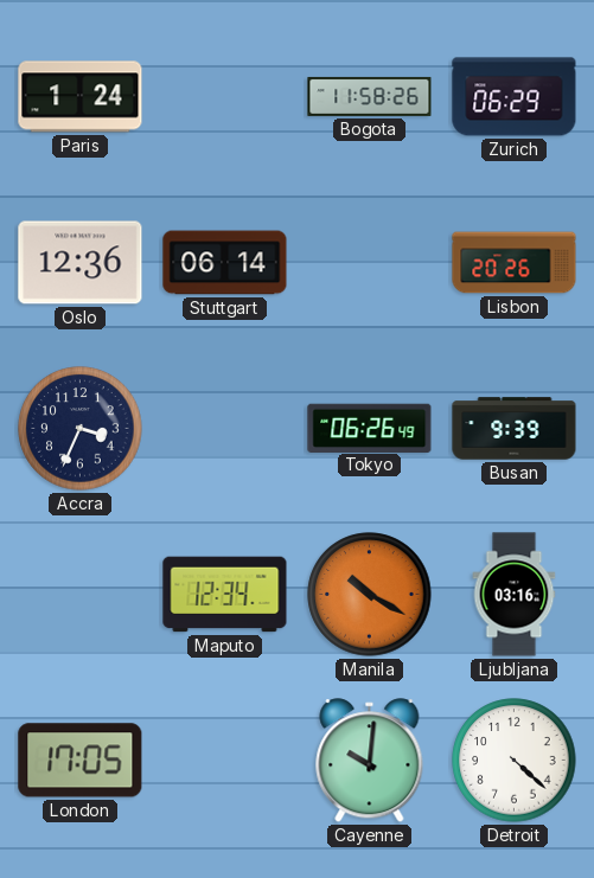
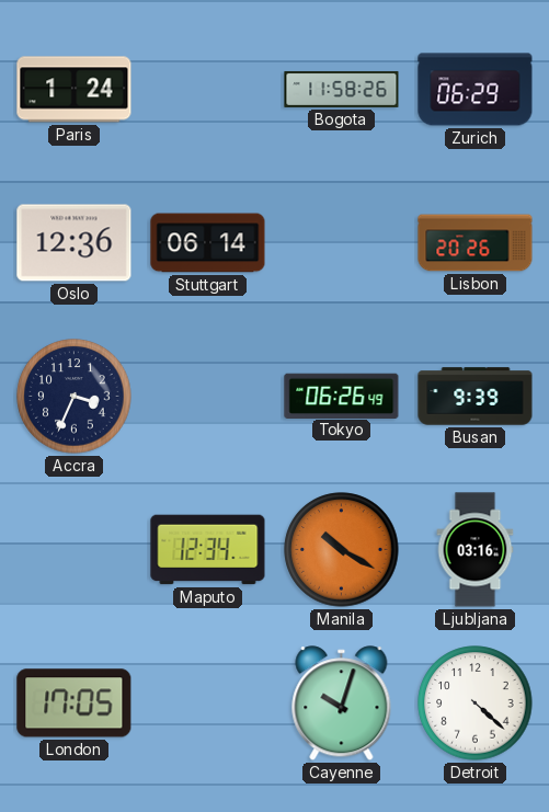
Cayenne: 10:01 -> 10:03 (342, 704)
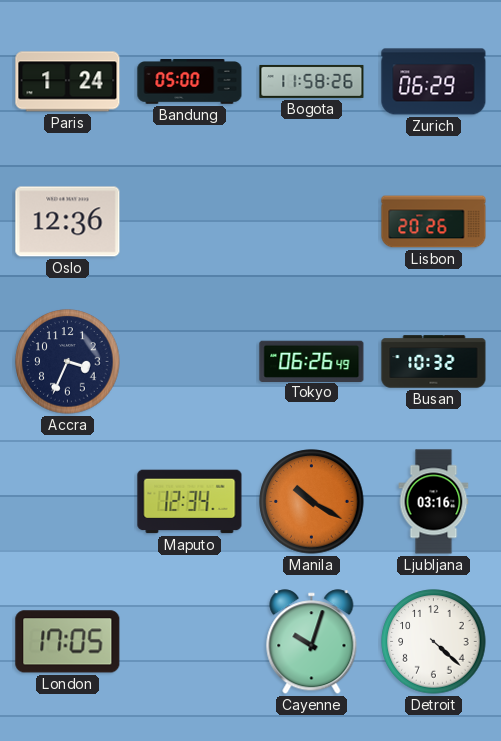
Bandung: none -> 05:00 (190, 82)
Stuttgart: 06:14 -> none (208, 243)
Busan: 9:39 -> 10:32 (434, 362)
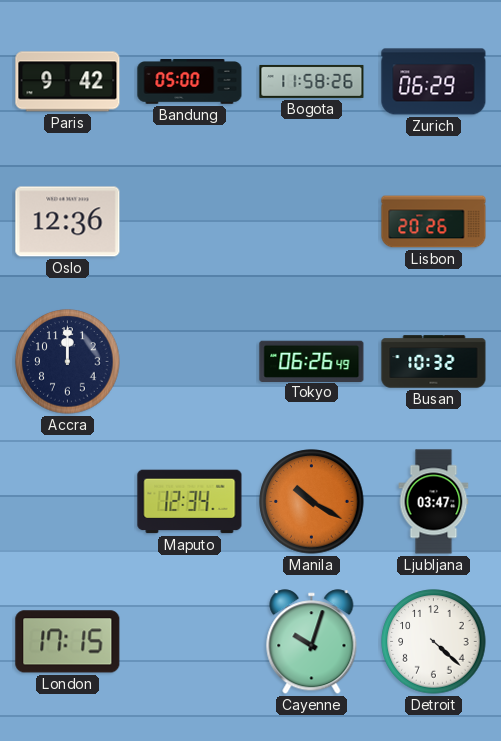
Paris: 1:24 -> 9:42 (68, 82)
Accra: 3:34 -> 12:00 (68, 362)
Ljubljana: 03:16 -> 03:47 (434, 502)
London: 17:05 -> 17:15 (68, 642)
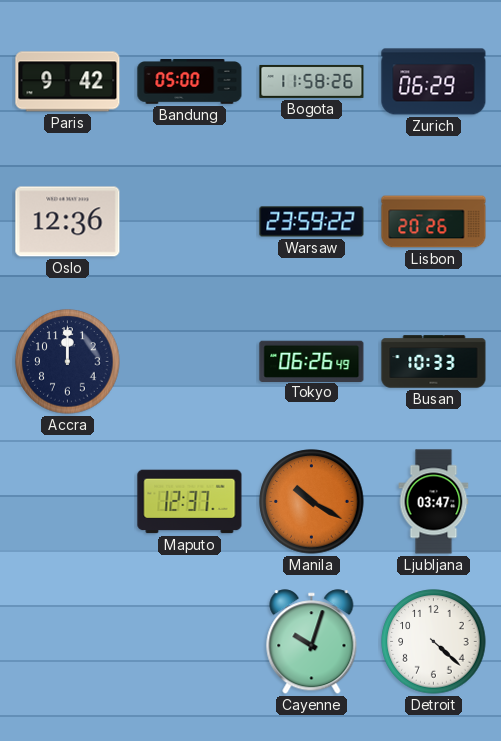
Warsaw: none -> 23:59 (312, 222)
Busan: 10:32 -> 10:33 (434, 362)
Maputo: 12:34 -> 12:37 (190, 502)
London: 17:15 -> none (68, 642)
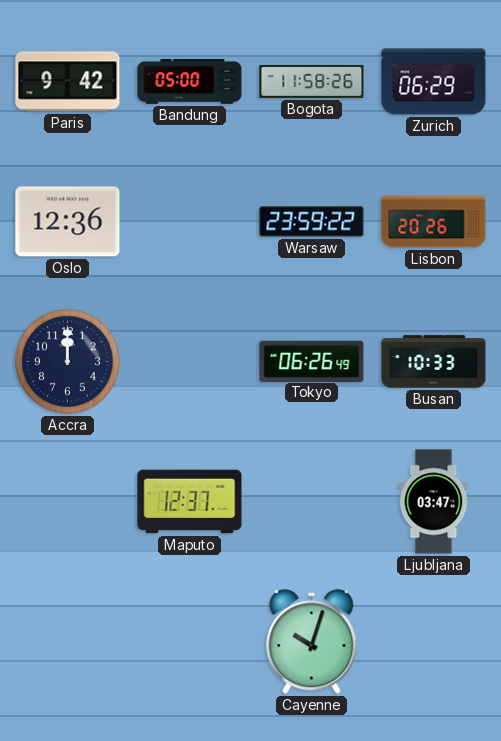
Manila: 10:20 -> none (312, 502)
Detroit: 4:22 -> none (434, 642)
